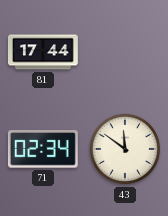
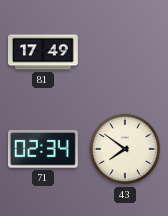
81: 17:44 -> 17:49 (43, 52)
43: 11:51 -> 7:51 (125, 149)
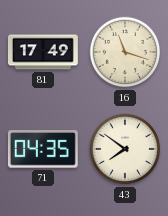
16: none -> 11:18 (125, 52)
71: 02:34 -> 04:35 (43, 149)
